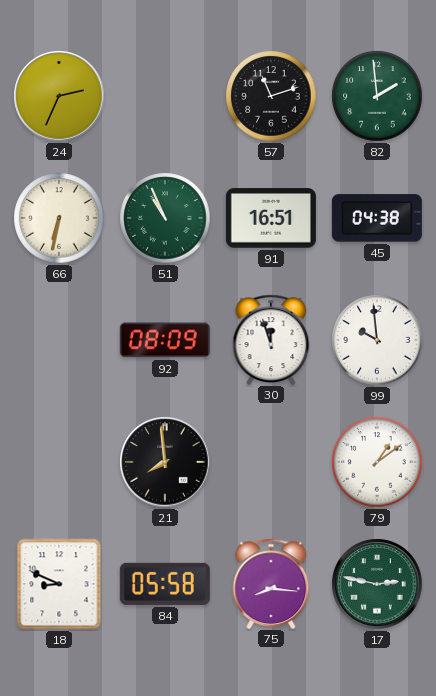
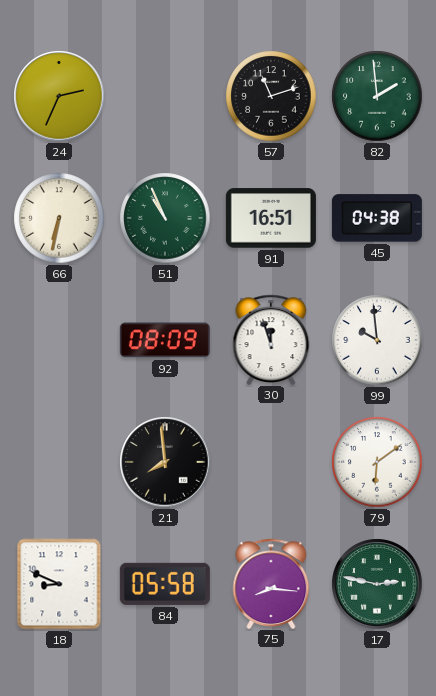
79: 1:09 -> 6:09 (377, 462)
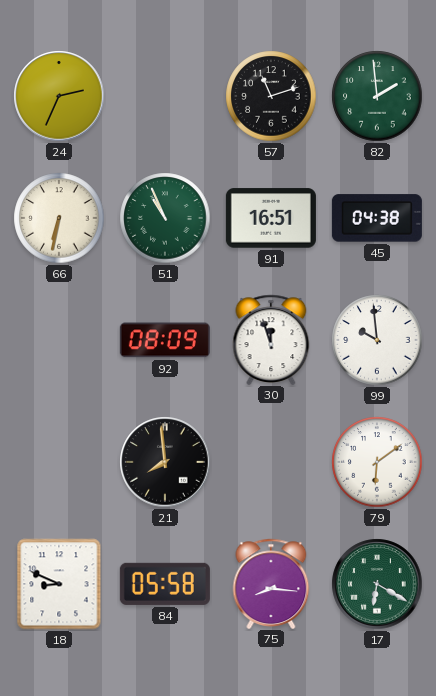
17: 2:47 -> 6:20 (377, 584)
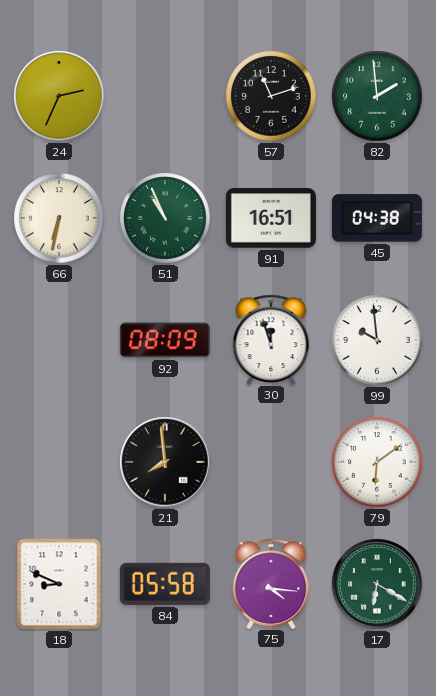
75: 8:16 -> 4:16 (271, 583)
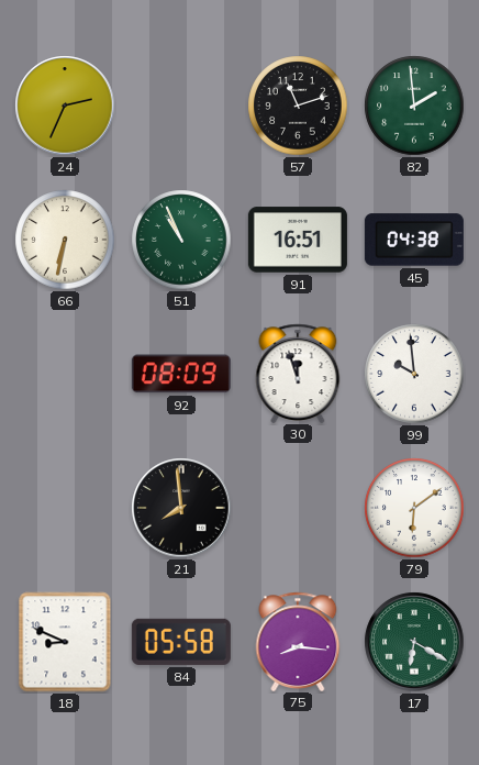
75: 4:16 -> 8:16 (298, 641)
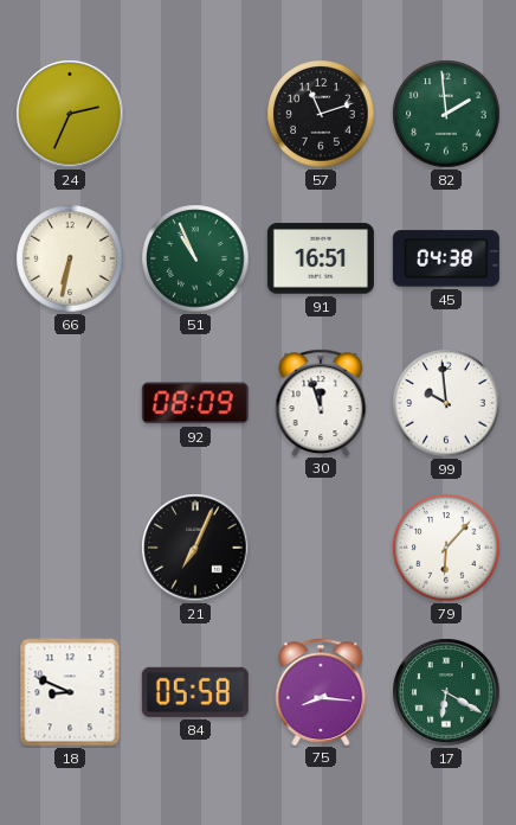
21: 7:59 -> 7:04 (195, 548)
79: 6:09 -> 6:07 (446, 548)
